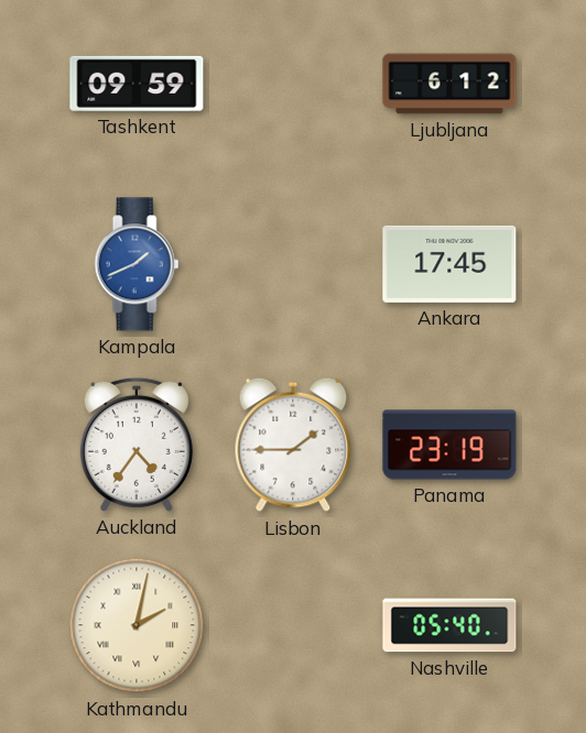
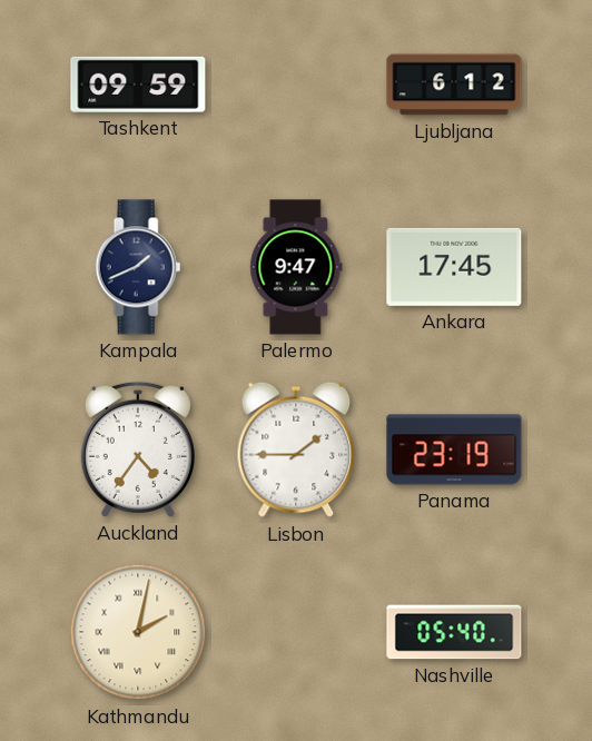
Kampala dial: blue -> navy (138, 267)
Palermo: none -> 9:47 (296, 267)
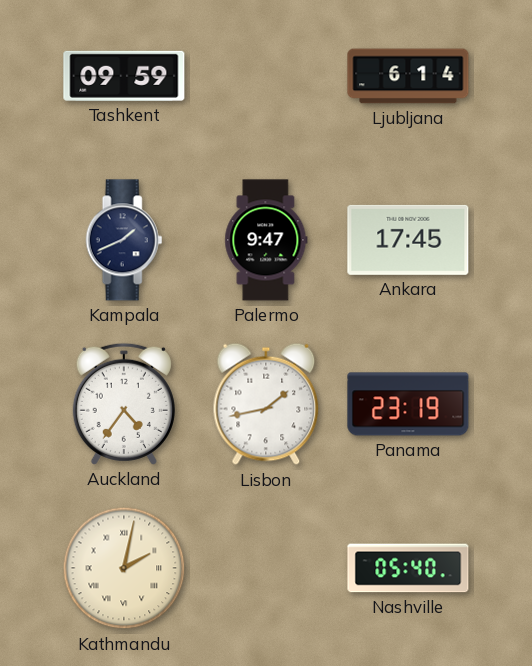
Ljubljana: 6:12 -> 6:14 (408, 76)
Lisbon: 1:45 -> 1:43 (266, 404)
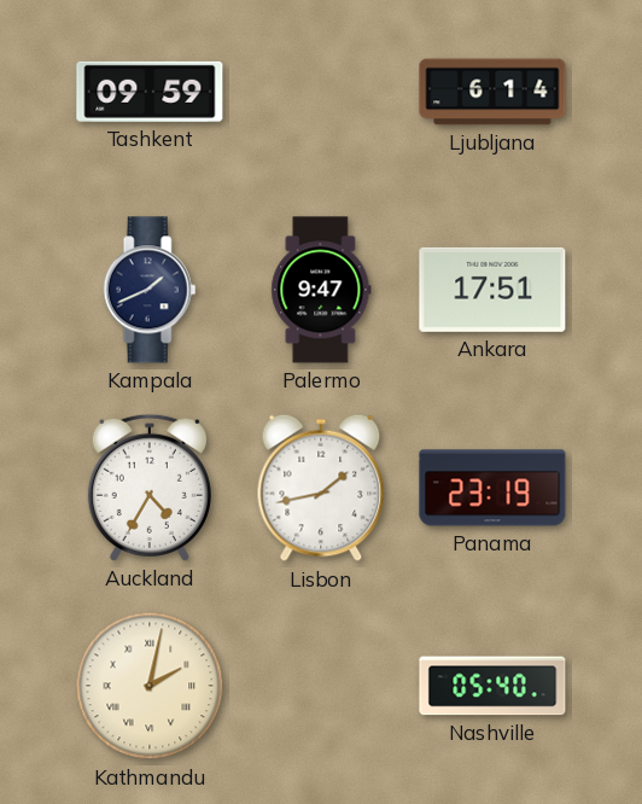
Ankara: 17:45 -> 17:51 (492, 290)
Auckland: 4:36 -> 4:35 (150, 488)
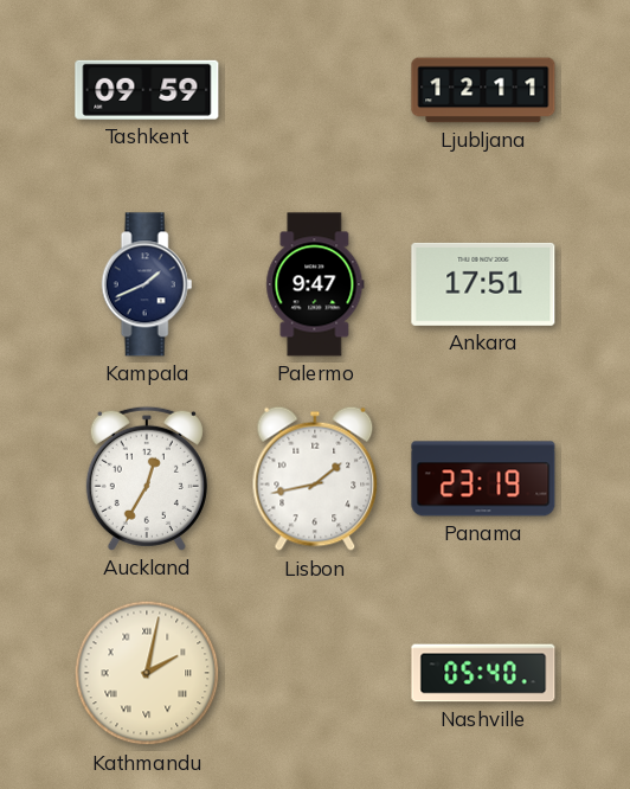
Ljubljana: 6:14 -> 12:11 (483, 90)
Auckland: 4:35 -> 12:35 (147, 479)
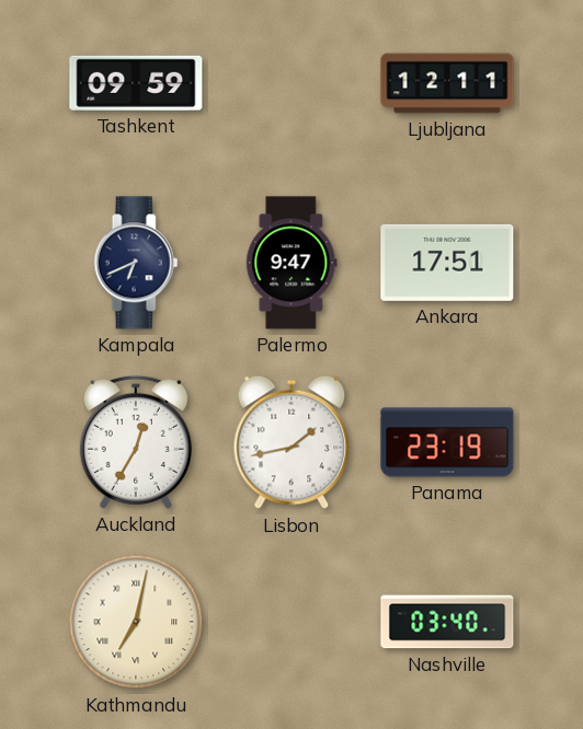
Kampala: 1:41 -> 6:41 (136, 263)
Kathmandu: 2:02 -> 7:02 (136, 622)
Nashville: 05:40 -> 03:40 (447, 622)
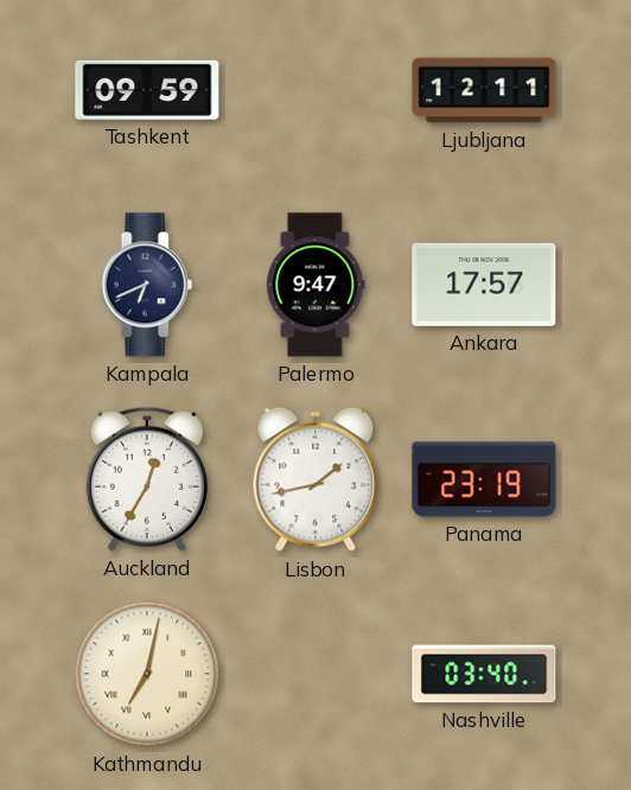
Ankara: 17:51 -> 17:57 (484, 285)
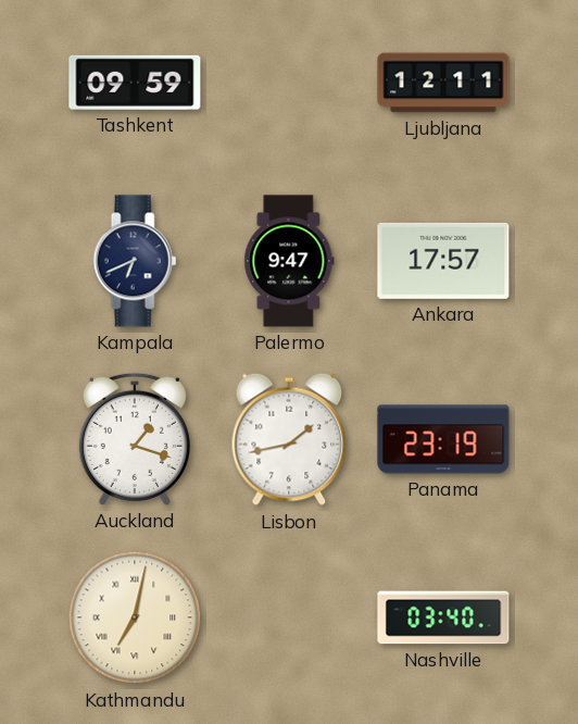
Auckland: 12:35 -> 1:18 (135, 439)
